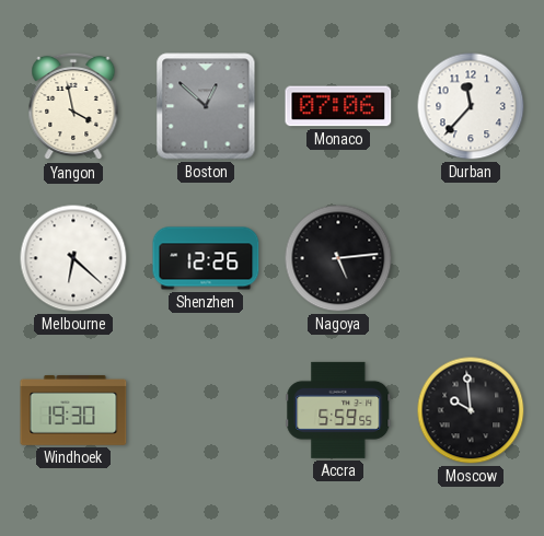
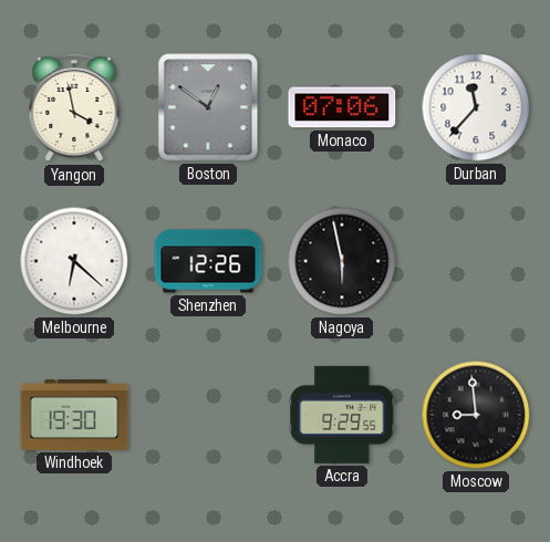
Boston: 12:52 -> 12:51 (208, 107)
Nagoya: 5:14 -> 5:58 (342, 261)
Accra: 5:59 -> 9:29 (342, 415)
Moscow: 9:59 -> 8:59 (476, 415)
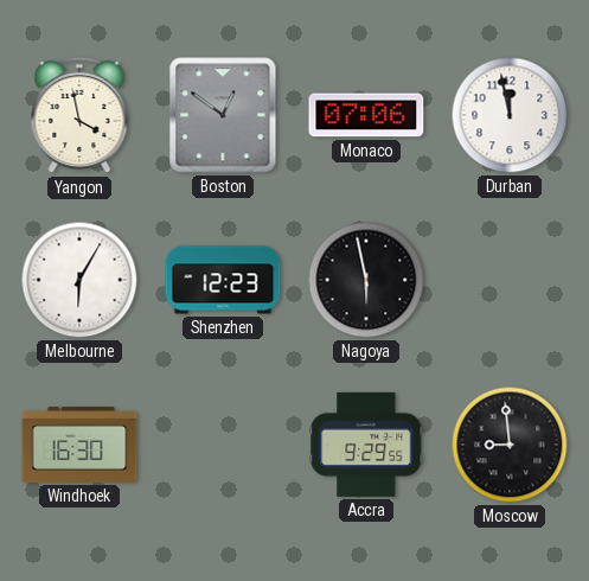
Durban: 11:37 -> 11:58 (510, 115)
Melbourne: 6:22 -> 6:05 (79, 280)
Shenzhen: 12:26 -> 12:23 (223, 280)
Windhoek: 19:30 -> 16:30 (79, 445)
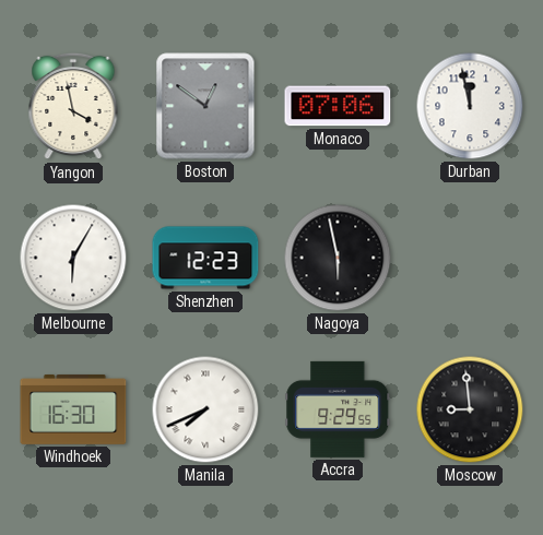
Manila: none -> 7:41 (205, 409)
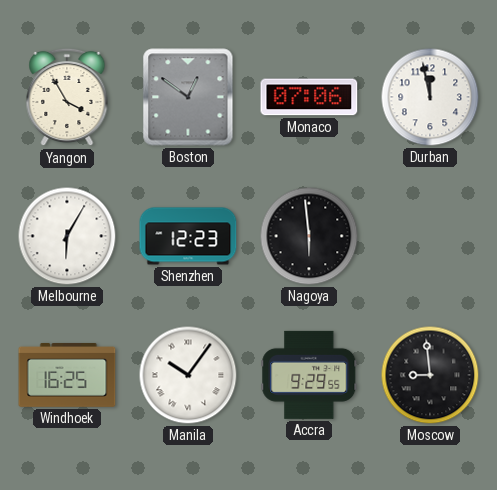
Yangon: 3:58 -> 3:55 (67, 97)
Nagoya: 5:58 -> 5:59 (309, 236)
Windhoek: 16:30 -> 16:25 (67, 375)
Manila: 7:41 -> 10:06 (188, 375)
